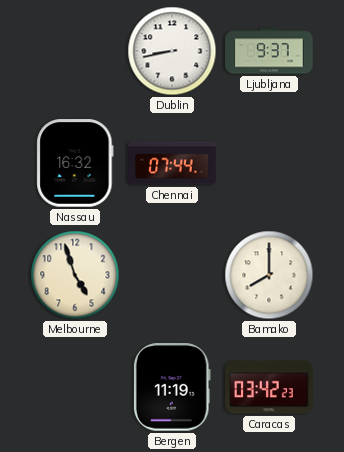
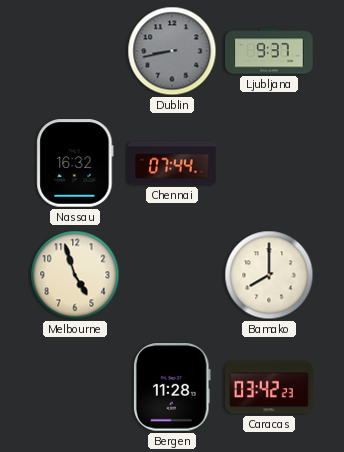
Dublin dial: white -> grey (172, 51)
Bergen: 11:19 -> 11:28 (172, 387)
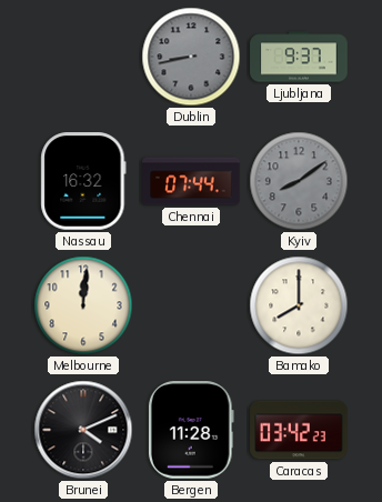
Kyiv: none -> 8:09 (299, 181)
Melbourne: 4:57 -> 12:01 (83, 305)
Brunei: none -> 4:11 (83, 430)
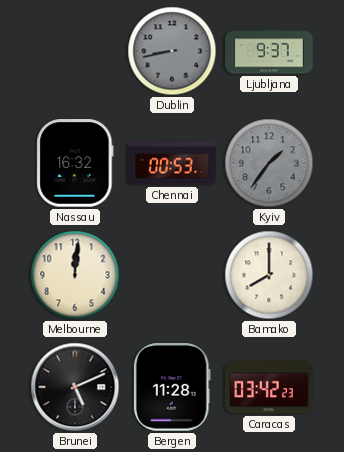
Chennai: 07:44 -> 00:53 (172, 163)
Kyiv: 8:09 -> 1:36 (269, 163)
Brunei: 4:11 -> 5:11 (75, 387)
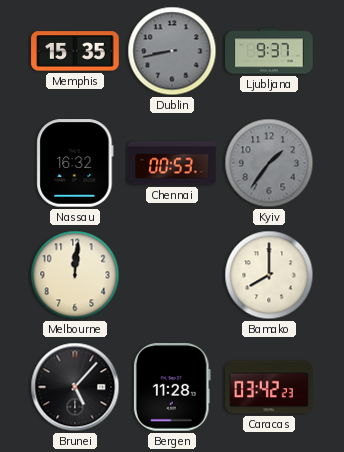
Memphis: none -> 15:35 (75, 51)
Brunei: 5:11 -> 5:07 (75, 387)
